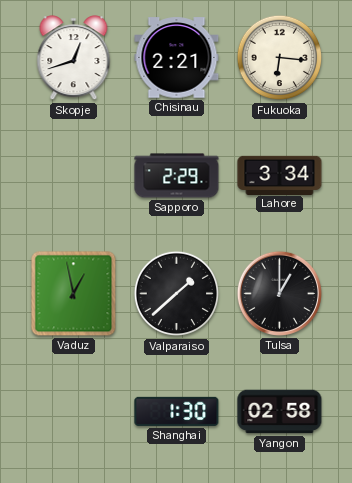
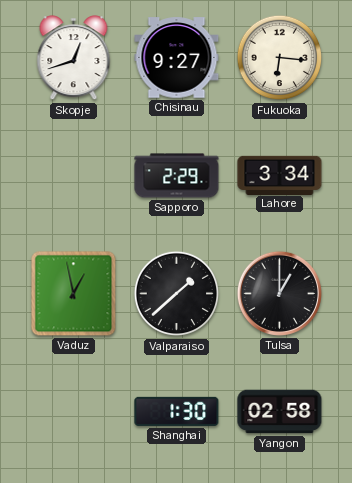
Chisinau: 2:21 -> 9:27 (177, 58)
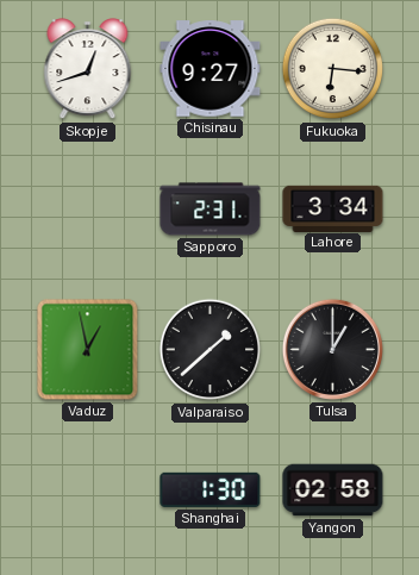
Sapporo: 2:29 -> 2:31 (211, 210)
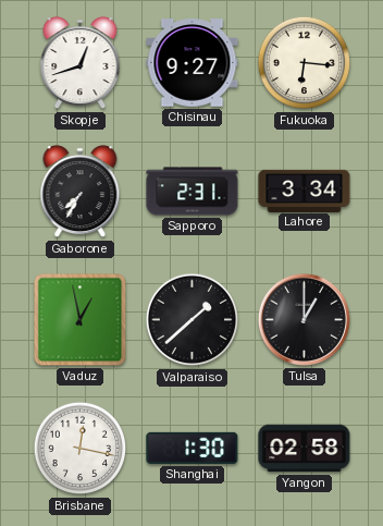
Gaborone: none -> 7:35 (81, 192)
Brisbane: none -> 12:17 (81, 449)
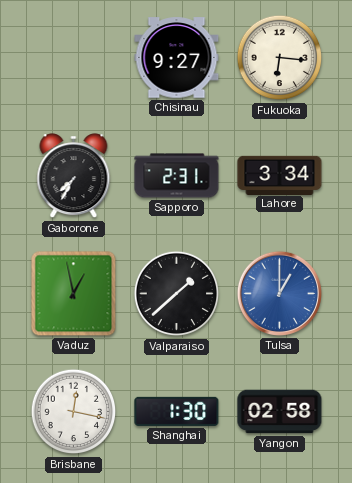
Skopje: 12:42 -> none (81, 63)
Tulsa dial: black -> blue (279, 293)
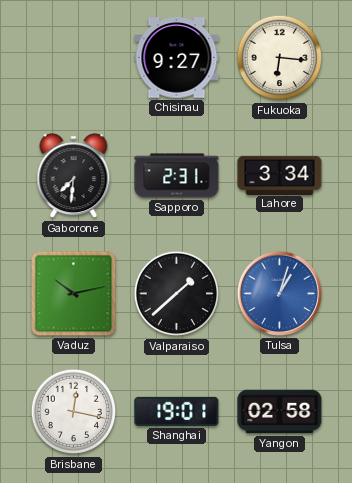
Gaborone: 7:35 -> 7:31 (74, 176)
Vaduz: 12:58 -> 10:13 (74, 294)
Tulsa: 1:00 -> 1:03 (279, 293)
Shanghai: 1:30 -> 19:01 (177, 411)
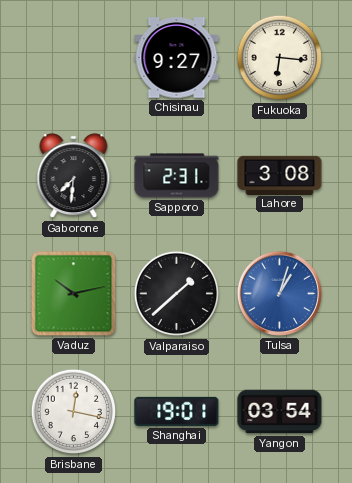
Lahore: 3:34 -> 3:08 (280, 175)
Yangon: 02:58 -> 03:54 (280, 412)
